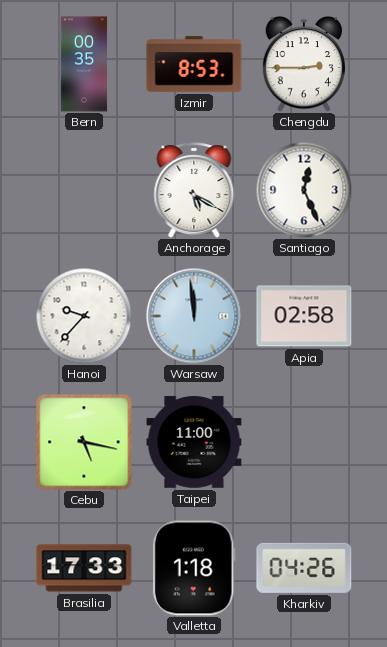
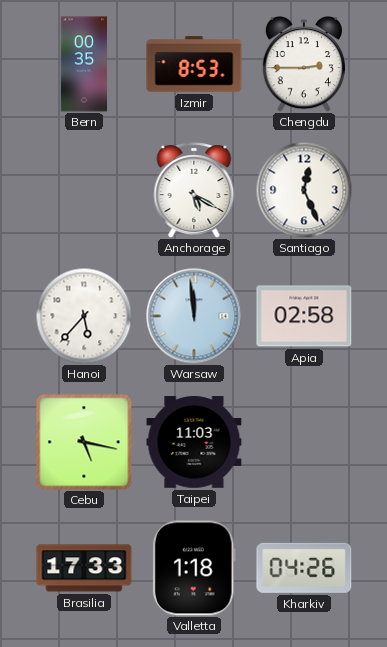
Hanoi: 9:37 -> 5:37 (84, 316)
Taipei: 11:00 -> 11:03 (194, 442)
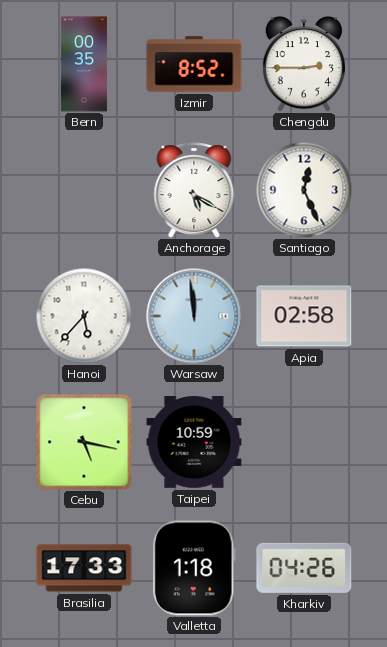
Izmir: 8:53 -> 8:52 (194, 64)
Taipei: 11:03 -> 10:59 (194, 442)
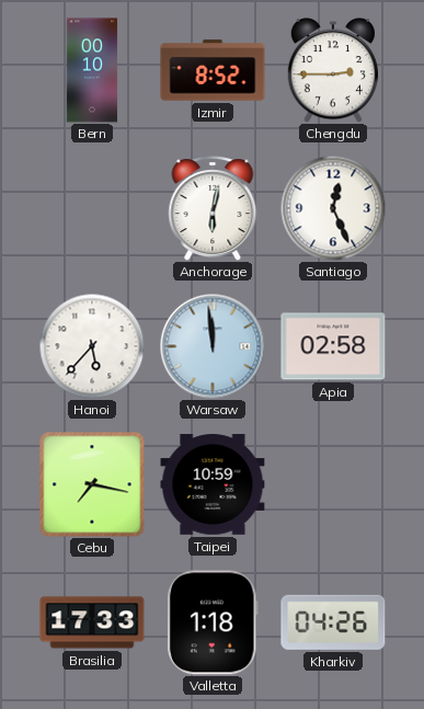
Bern: 00:35 -> 00:10 (92, 70)
Anchorage: 5:20 -> 6:02 (213, 208)
Cebu: 5:17 -> 7:17 (92, 484)
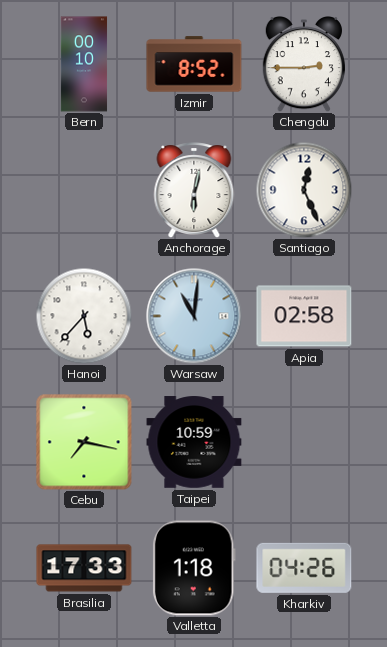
Warsaw: 11:59 -> 11:01 (194, 316)
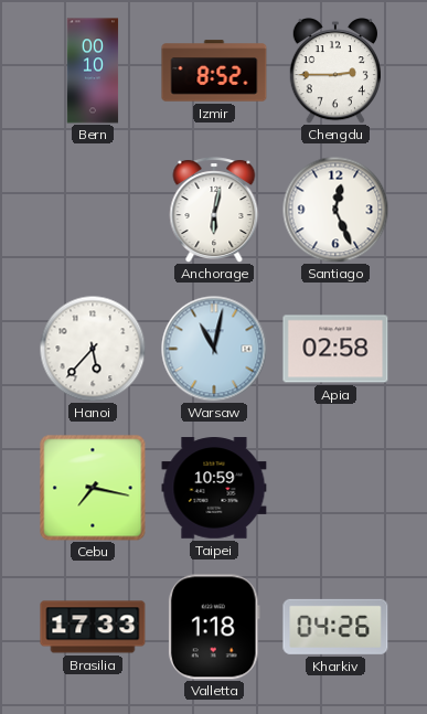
Warsaw: 11:01 -> 11:02 (214, 349)
